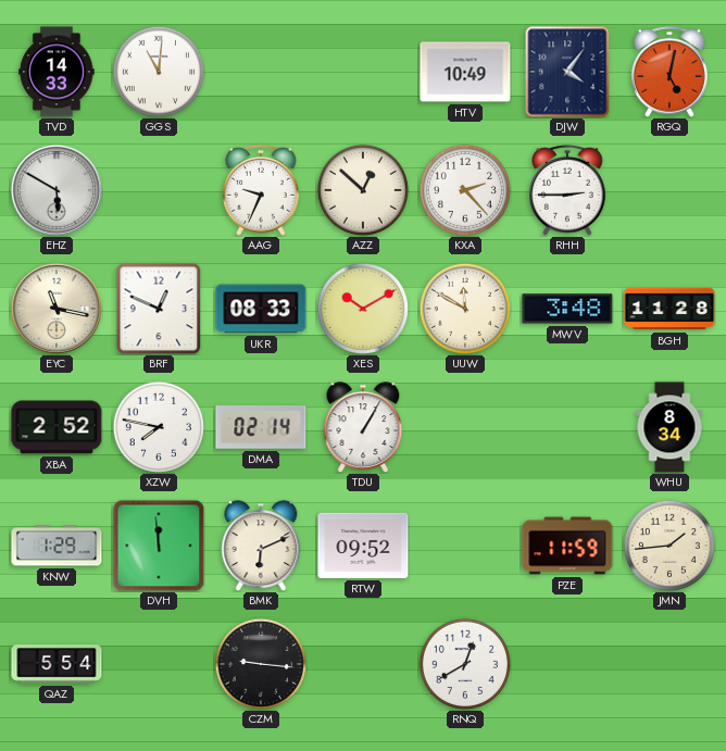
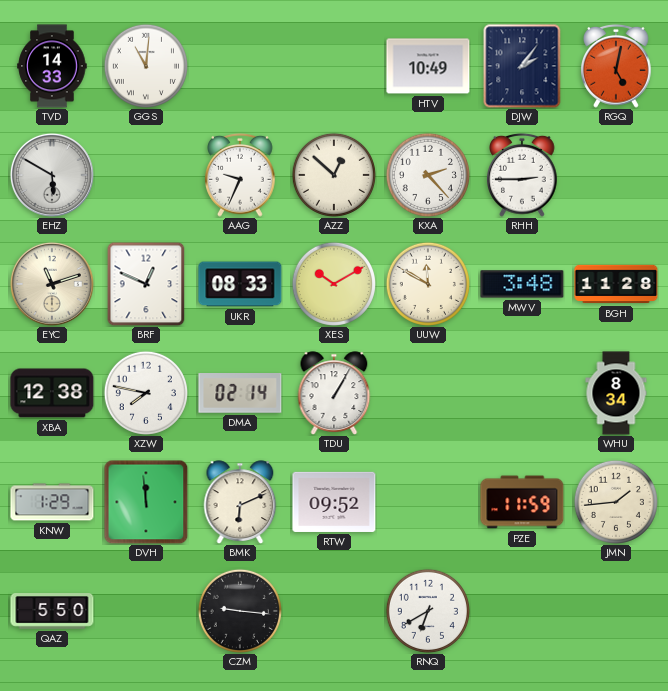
DJW: 4:06 -> 2:06 (522, 66)
EYC: 11:17 -> 11:12 (52, 284)
XBA: 2:52 -> 12:38 (52, 393)
QAZ: 5:54 -> 5:50 (52, 611)
RNQ: 12:40 -> 6:40 (428, 611)
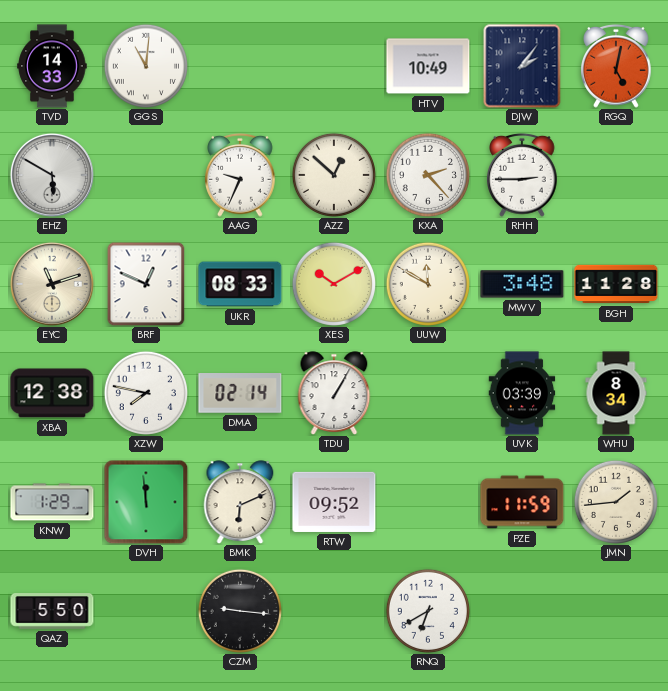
UVK: none -> 03:39 (522, 393)
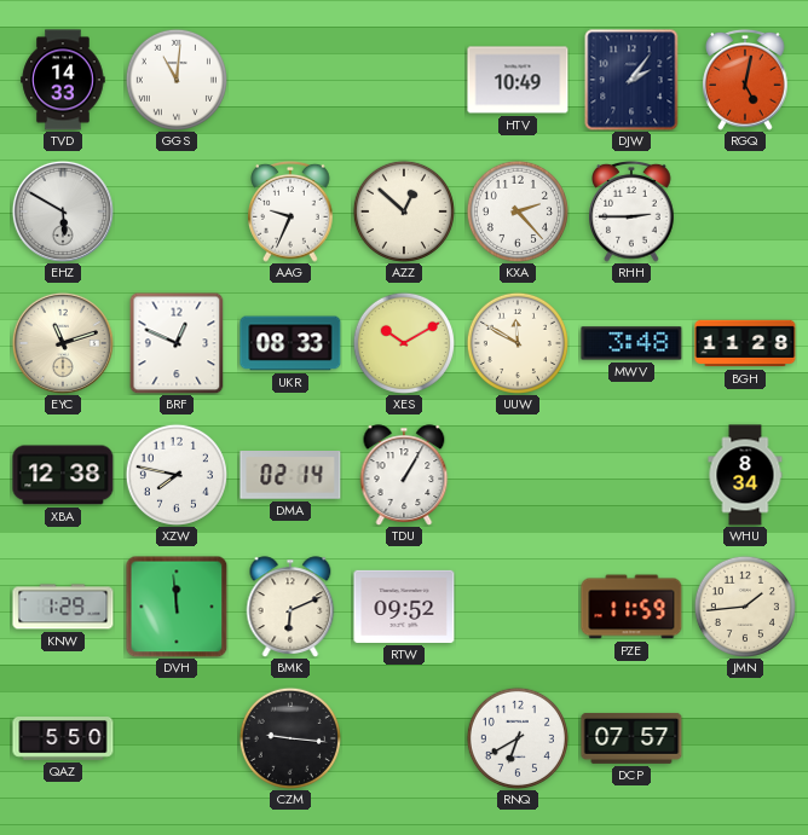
UVK: 03:39 -> none (522, 393)
DCP: none -> 07:57 (631, 738)
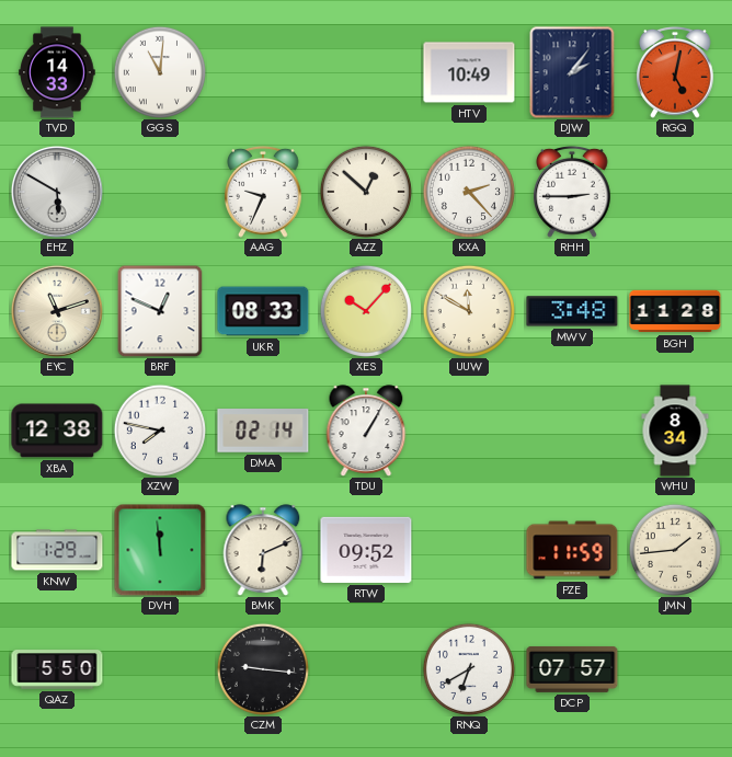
XES: 10:10 -> 10:07 (366, 311)
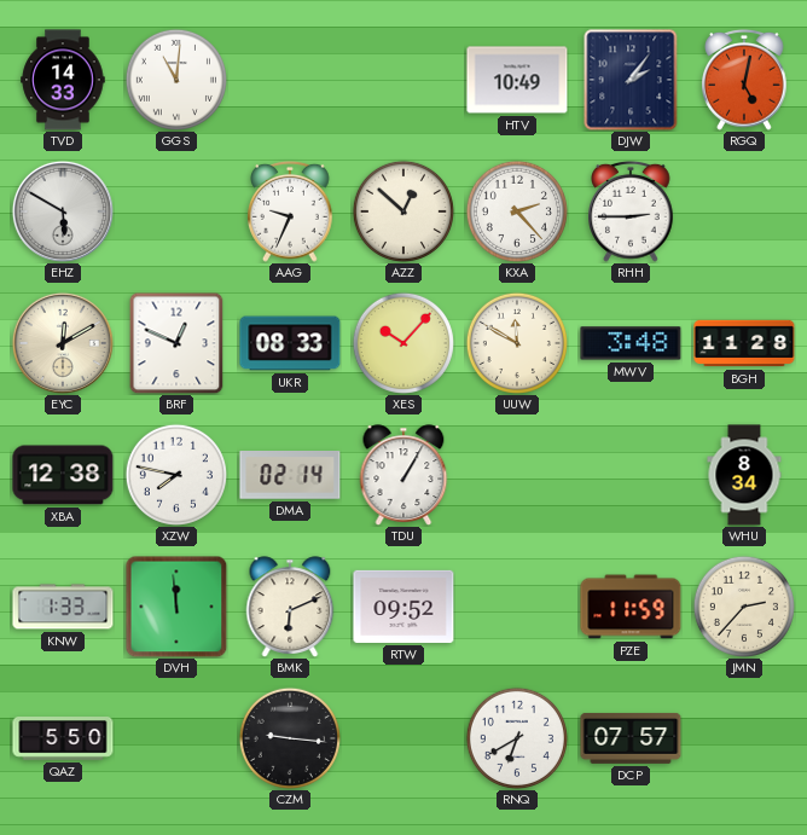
EYC: 11:12 -> 12:10 (63, 343)
KNW: 1:29 -> 1:33 (63, 607)
JMN: 1:44 -> 2:37 (744, 607)
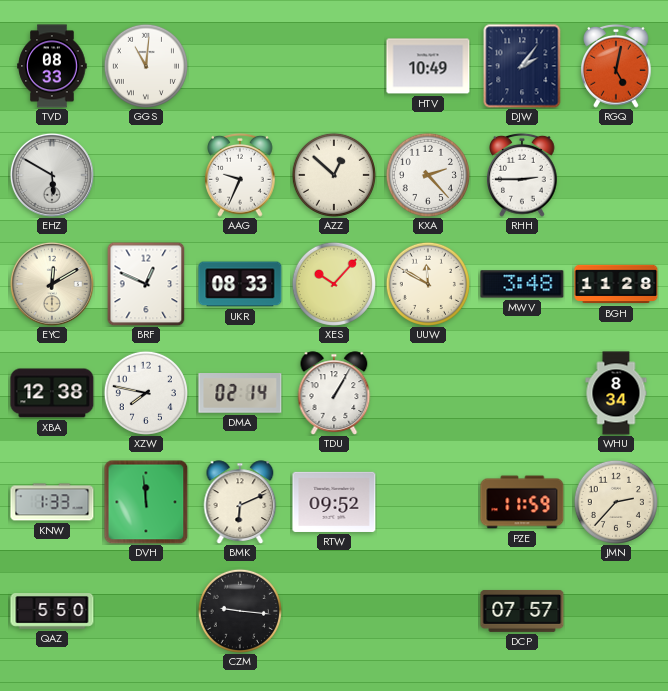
TVD: 14:33 -> 08:33 (52, 66)
RNQ: 6:40 -> none (517, 738)
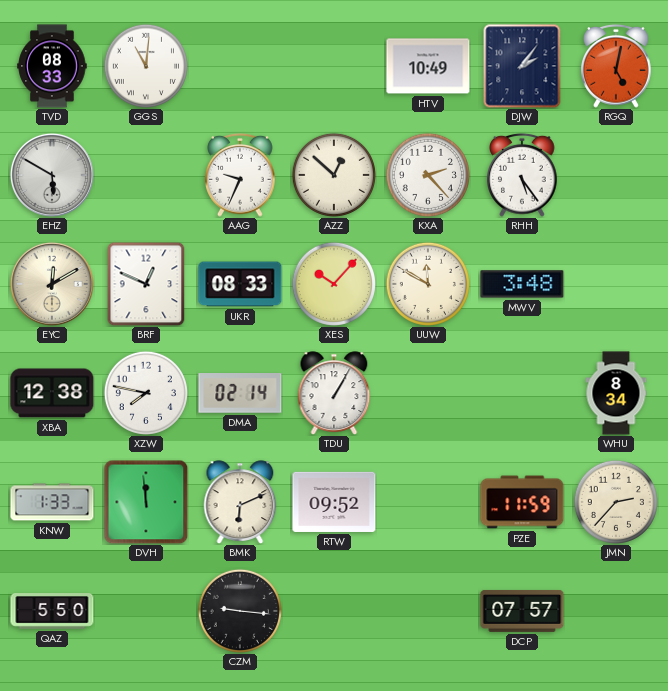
RHH: 2:45 -> 5:24 (523, 175)
BGH: 11:28 -> none (616, 284)
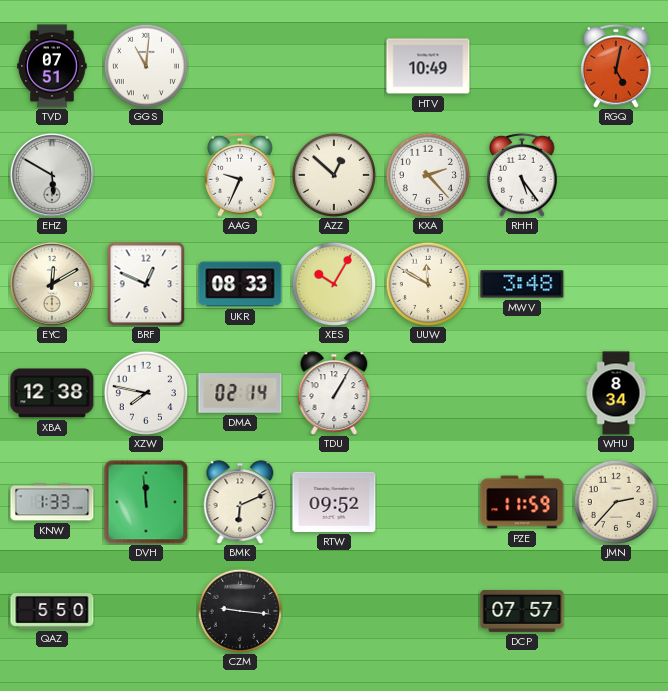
TVD: 08:33 -> 07:51 (52, 66)
DJW: 2:06 -> none (522, 66)
XES: 10:07 -> 10:05 (334, 284)
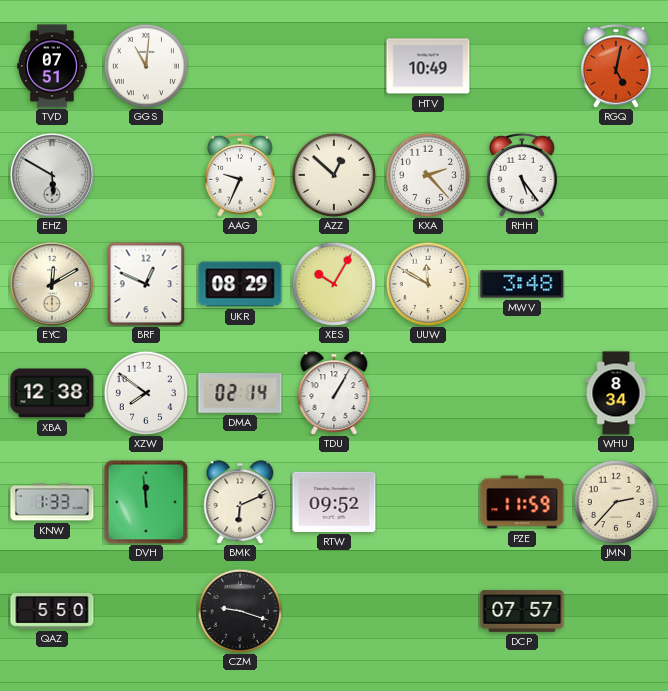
UKR: 08:33 -> 08:29 (240, 284)
XZW: 7:47 -> 7:51 (146, 393)
CZM: 9:16 -> 9:18 (240, 611)
